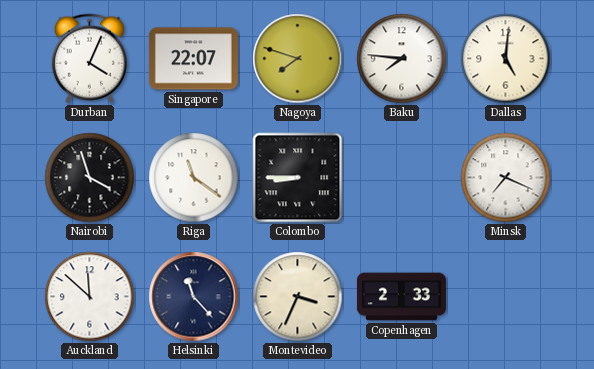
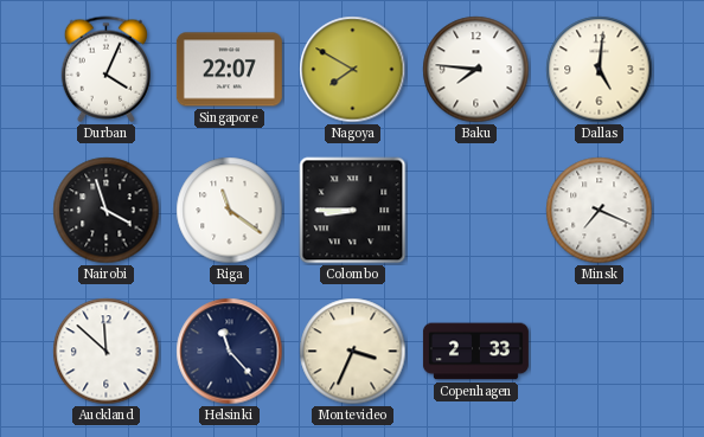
Nagoya: 7:48 -> 7:50 (353, 70)
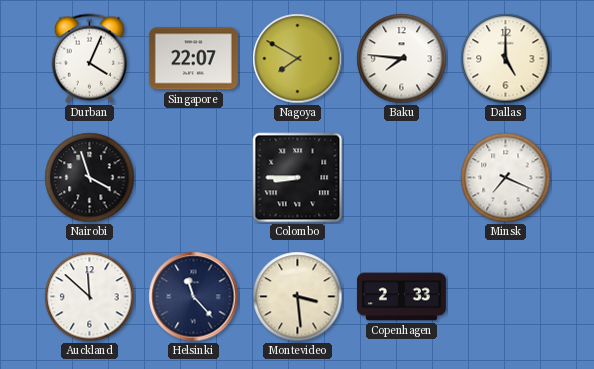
Dallas: 5:01 -> 5:00 (506, 59)
Riga: 11:21 -> none (230, 211)
Montevideo: 3:34 -> 3:29 (298, 297)
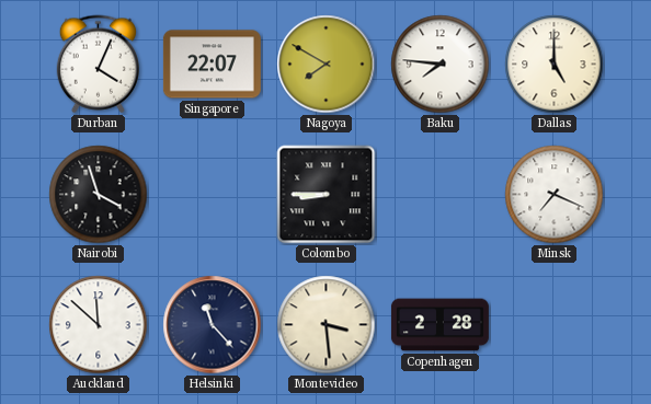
Copenhagen: 2:33 -> 2:28 (439, 325)
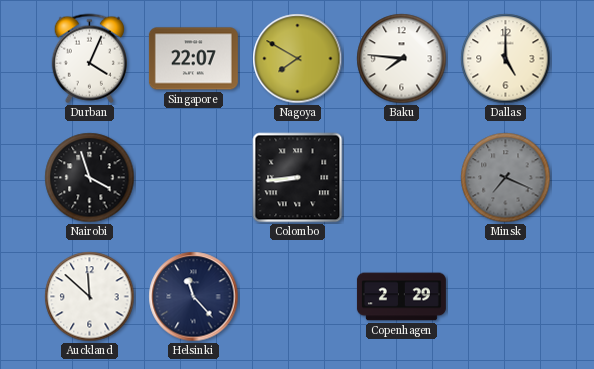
Colombo: 8:45 -> 8:44 (298, 178)
Minsk dial: white -> grey (506, 178)
Montevideo: 3:29 -> none (327, 325)
Copenhagen: 2:28 -> 2:29 (401, 297)
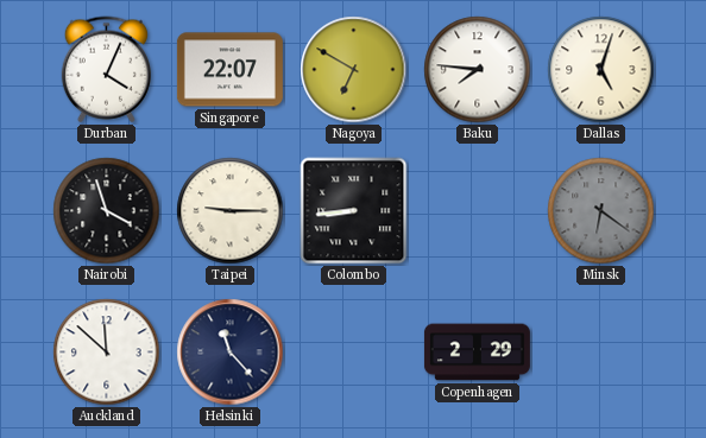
Nagoya: 7:50 -> 6:50 (354, 70)
Dallas: 5:00 -> 5:03 (601, 70)
Taipei: none -> 9:15 (231, 211)
Minsk: 7:19 -> 6:21 (601, 211)
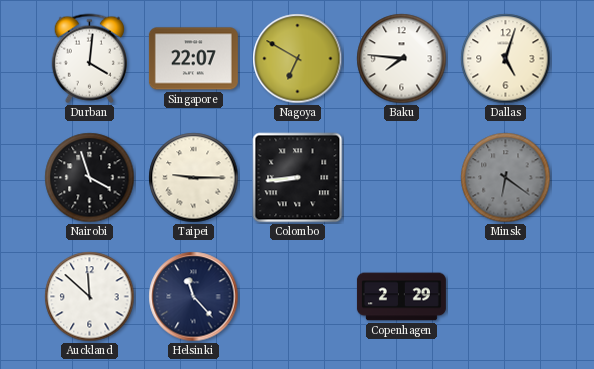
Durban: 4:04 -> 4:01 (89, 59)
